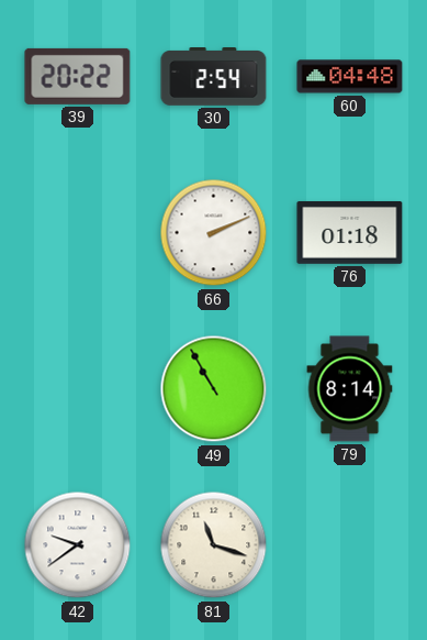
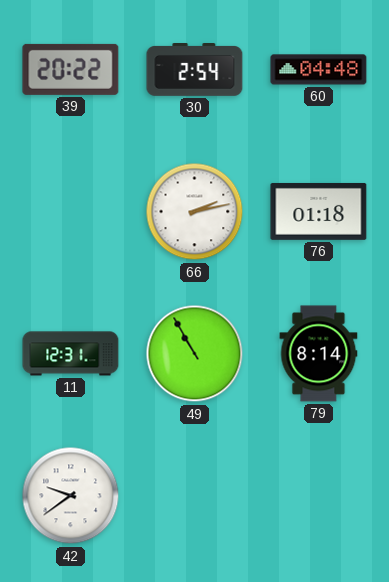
66: 2:11 -> 2:13 (195, 212)
11: none -> 12:31 (71, 354)
81: 11:18 -> none (214, 545)
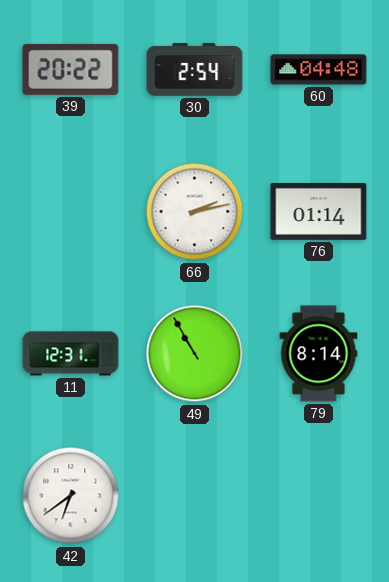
76: 01:18 -> 01:14 (319, 211)
42: 9:39 -> 6:39 (71, 496)
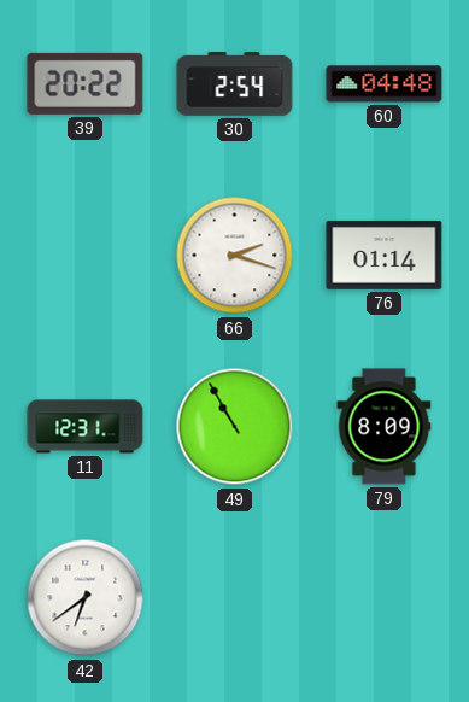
66: 2:13 -> 2:18 (235, 256)
79: 8:14 -> 8:09 (385, 427)
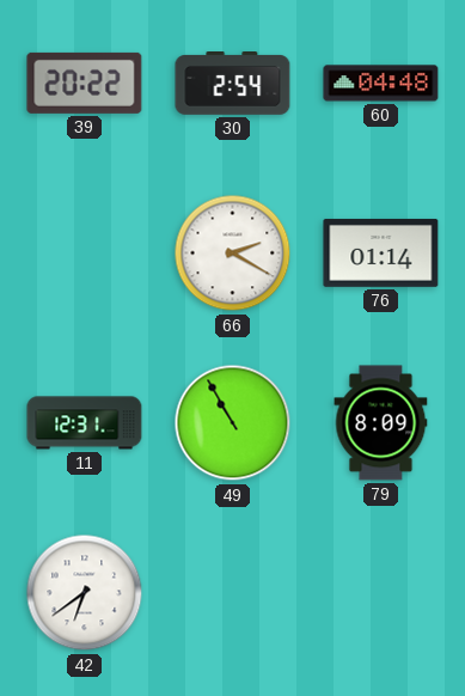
66: 2:18 -> 2:20 (233, 254)
